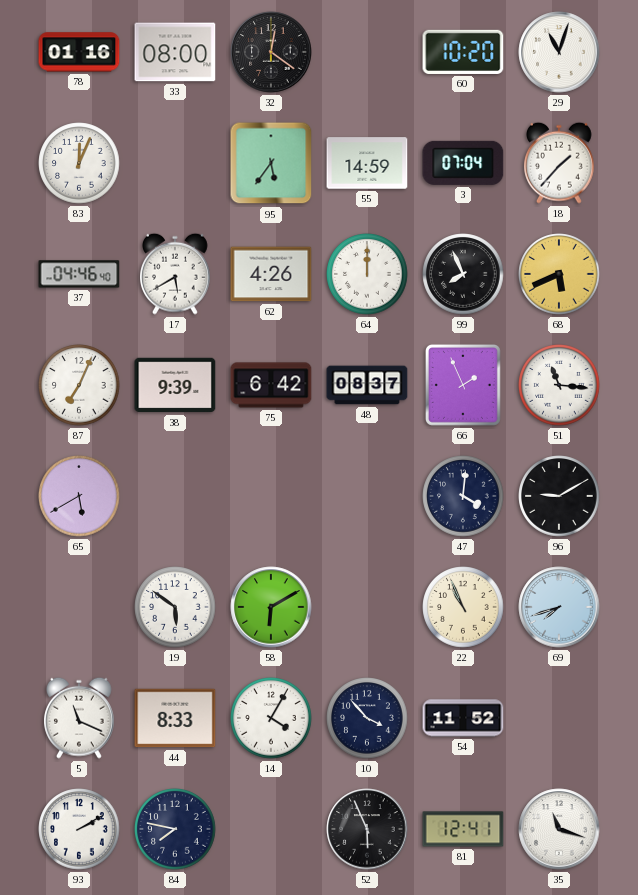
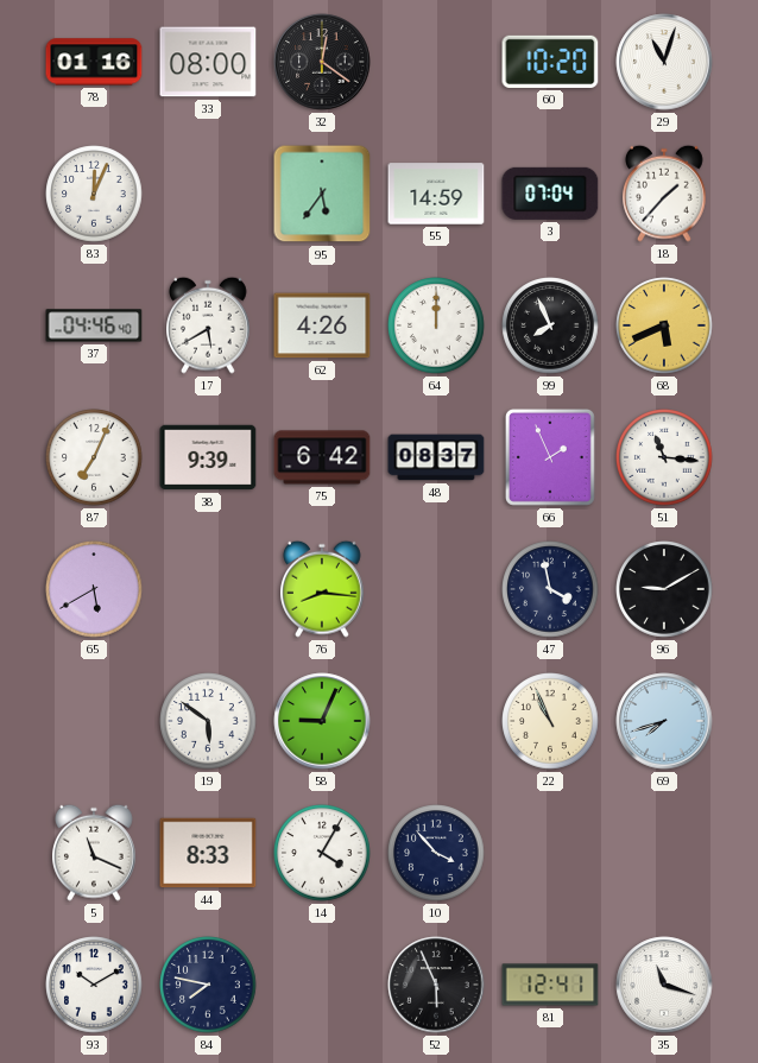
76: none -> 8:16 (323, 589)
47: 4:01 -> 3:58 (550, 589)
58: 6:10 -> 9:04 (322, 721)
54: 11:52 -> none (463, 718)
93: 2:10 -> 10:10 (94, 985)
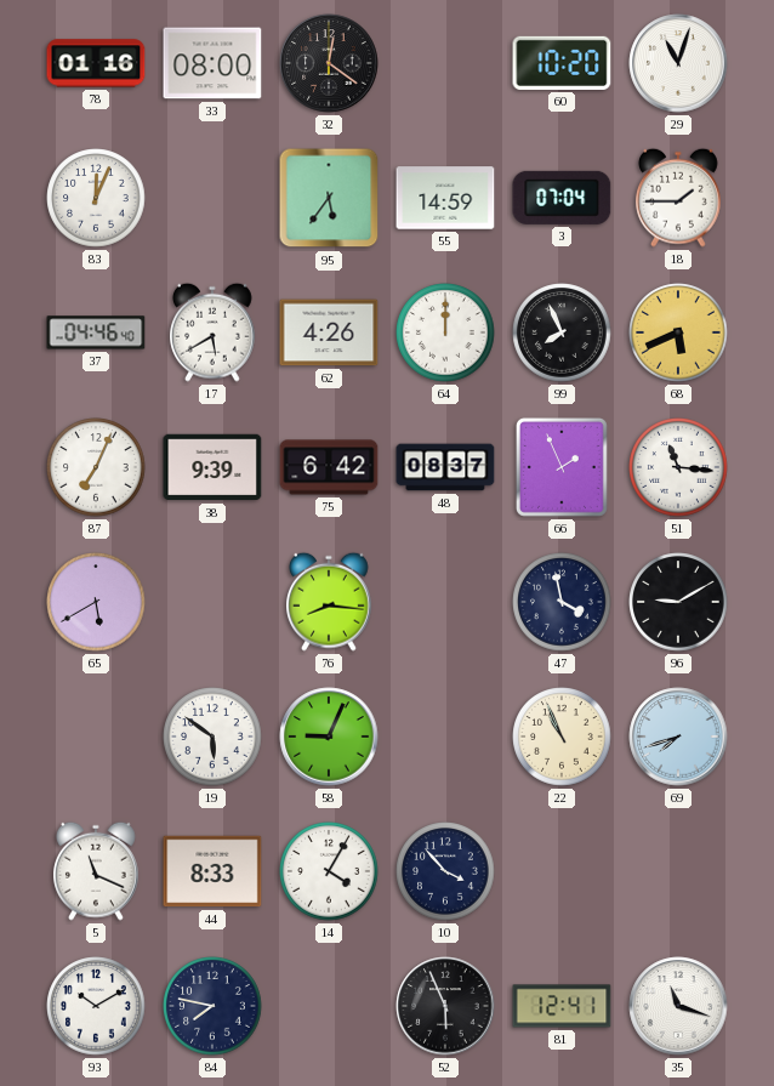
18: 1:37 -> 1:45 (679, 198)
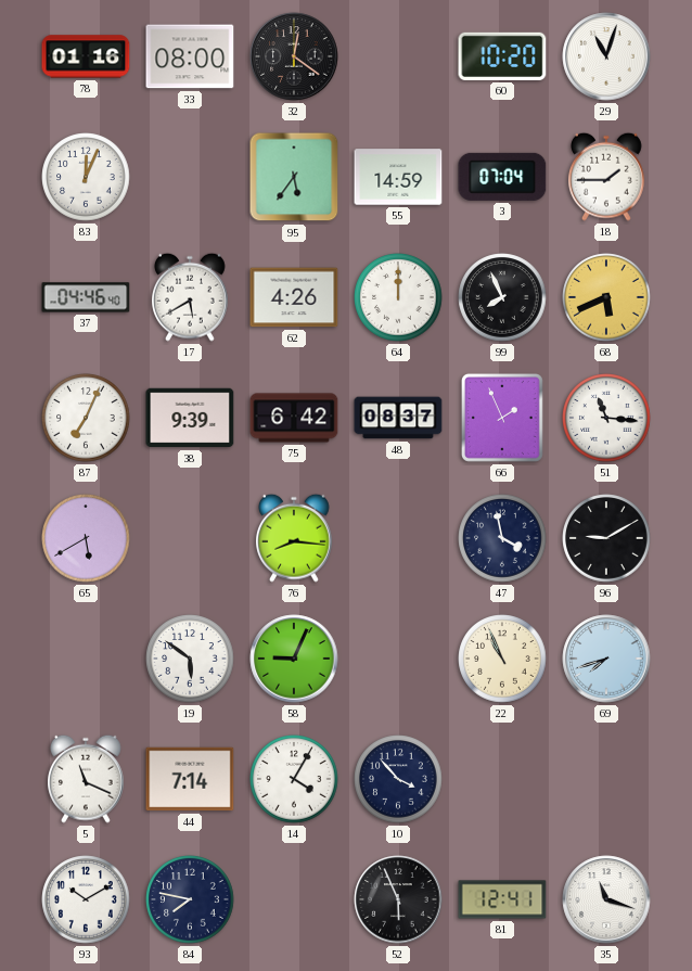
44: 8:33 -> 7:14 (190, 779)
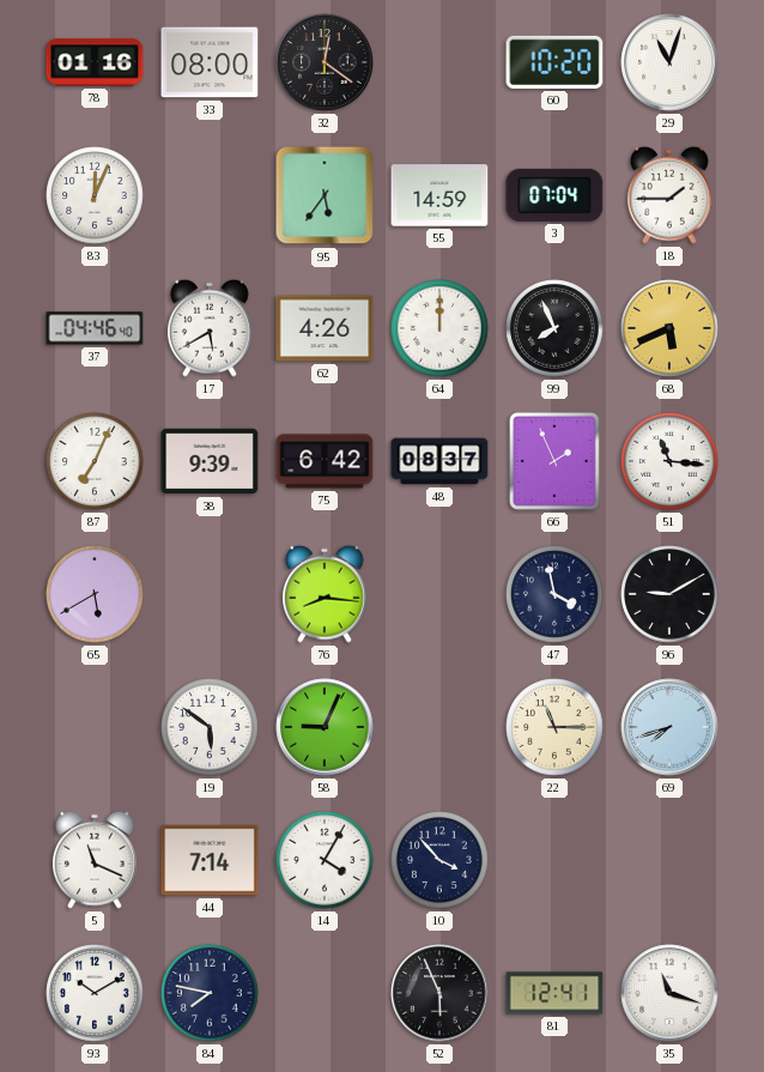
22: 10:56 -> 11:15 (554, 727)
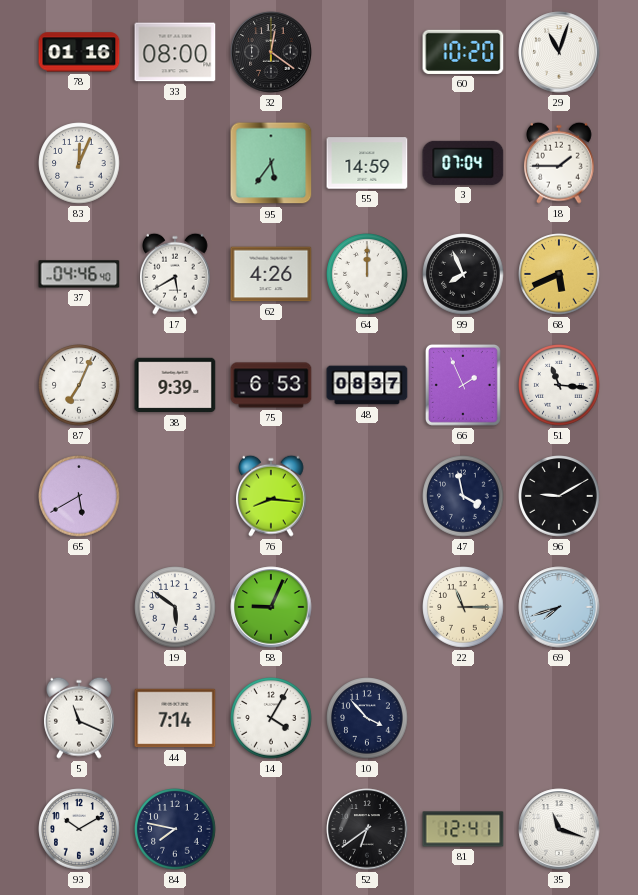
75: 6:42 -> 6:53 (271, 385)
52: 5:56 -> 6:39 (367, 829)
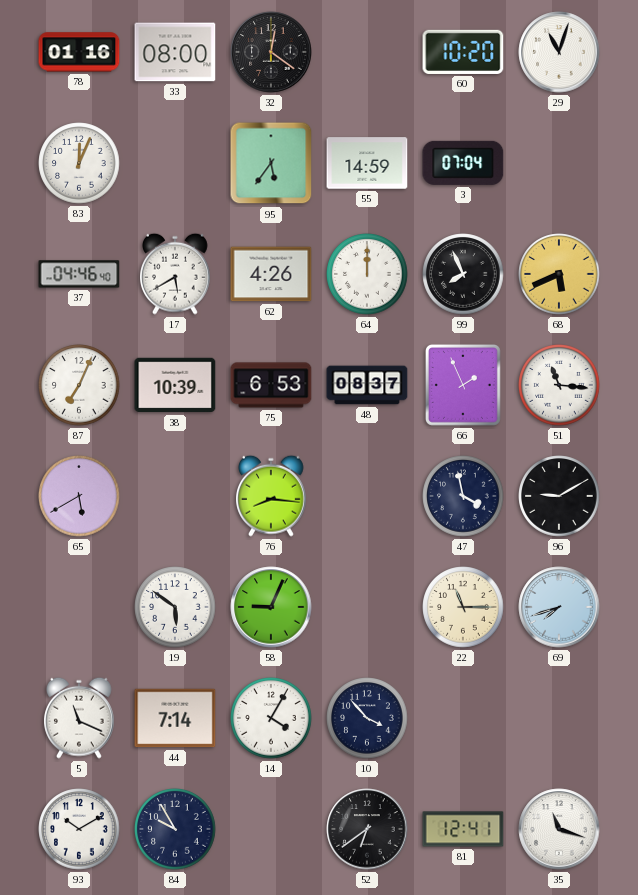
18: 1:45 -> none (560, 163)
38: 9:39 -> 10:39 (175, 385)
84: 7:47 -> 9:55 (175, 829)
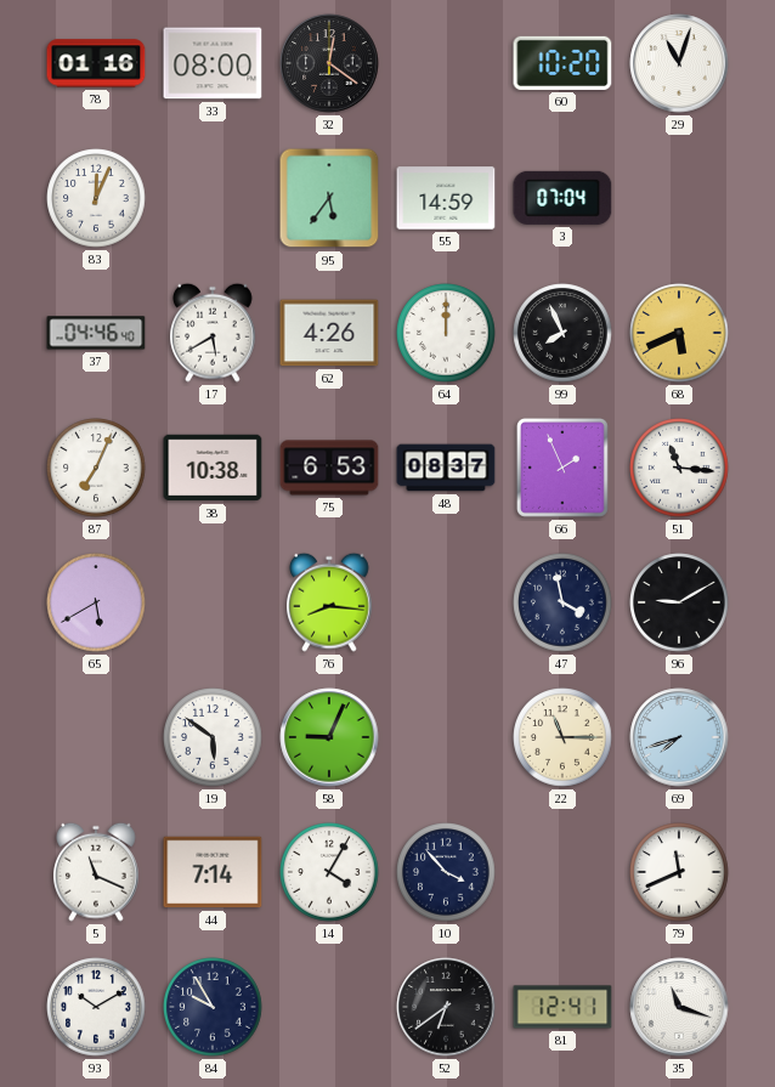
38: 10:39 -> 10:38 (213, 468)
79: none -> 11:41 (679, 872)
